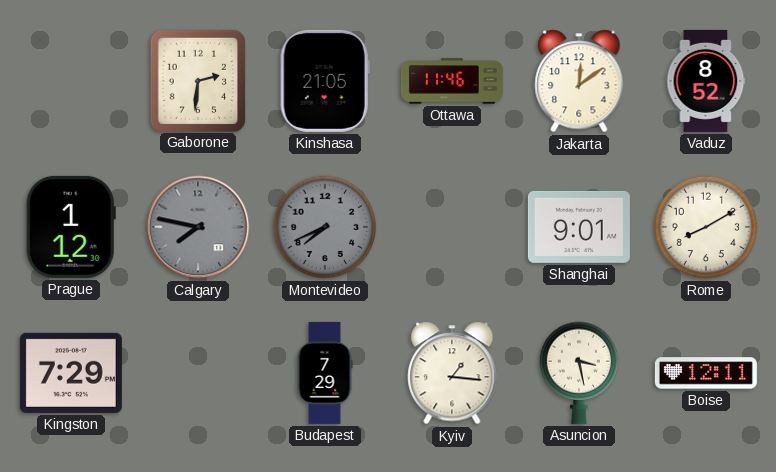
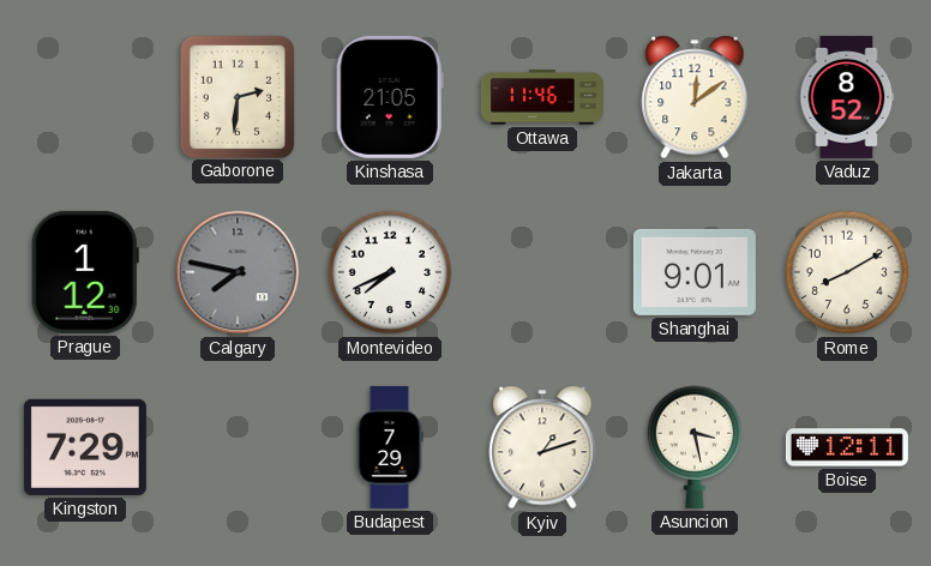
Montevideo dial: grey -> white (390, 272)
Kyiv: 1:16 -> 1:12 (542, 447)
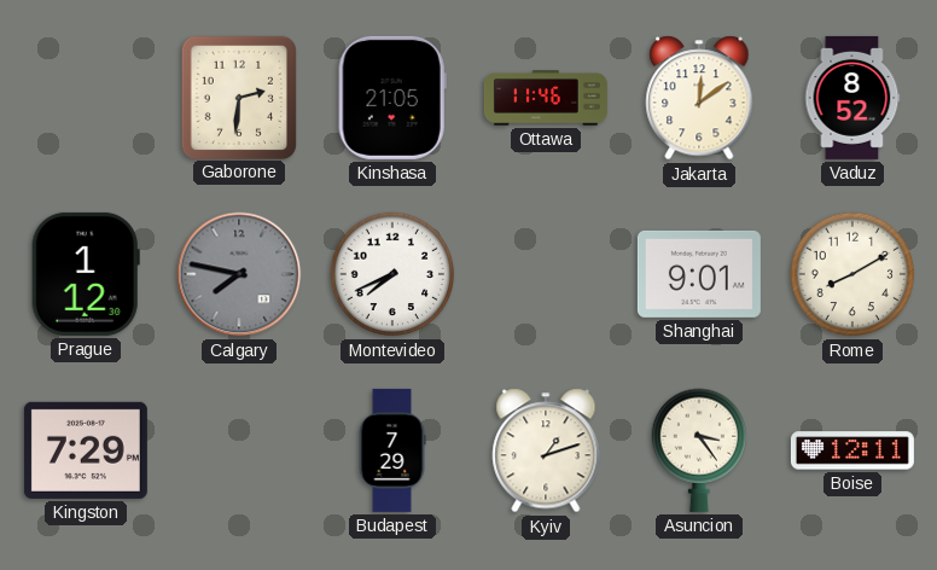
Asuncion: 3:28 -> 3:24 (698, 450)
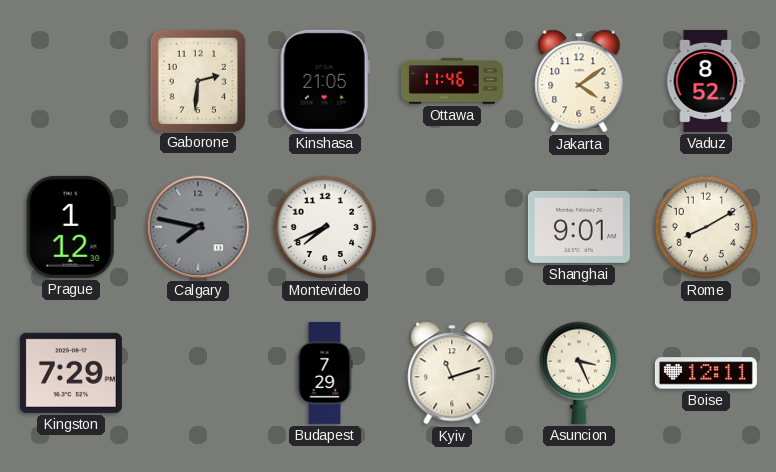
Jakarta: 12:09 -> 4:09 (579, 81)
Kyiv: 1:12 -> 11:12 (452, 373)
Asuncion: 3:24 -> 3:26 (578, 373)
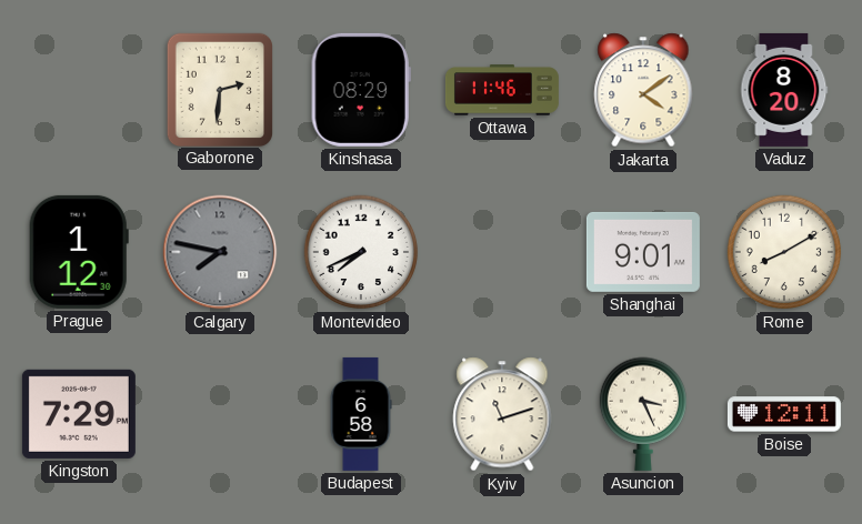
Kinshasa: 21:05 -> 08:29 (361, 90)
Vaduz: 8:52 -> 8:20 (784, 90)
Budapest: 7:29 -> 6:58 (361, 414)
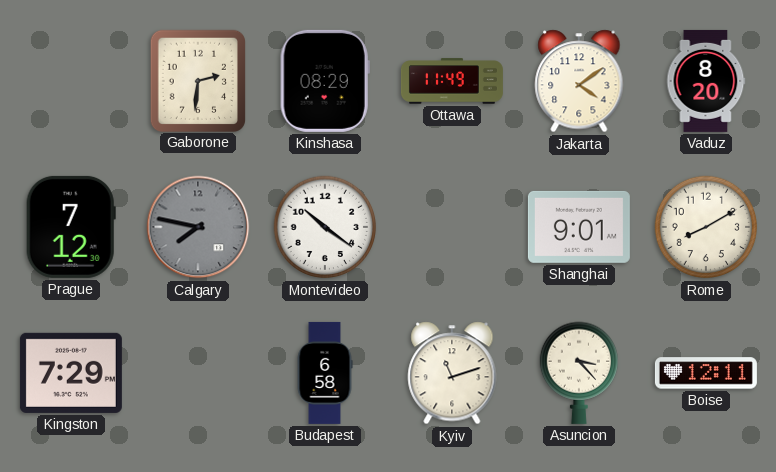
Ottawa: 11:46 -> 11:49 (452, 81)
Prague: 1:12 -> 7:12 (71, 227)
Montevideo: 7:41 -> 10:21 (325, 227)
Asuncion: 3:26 -> 3:23 (578, 373)
